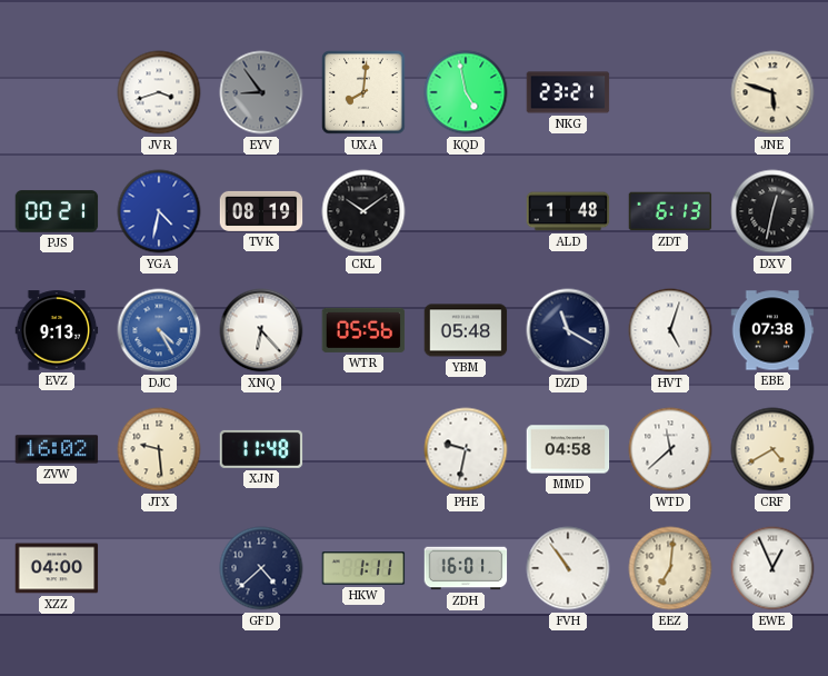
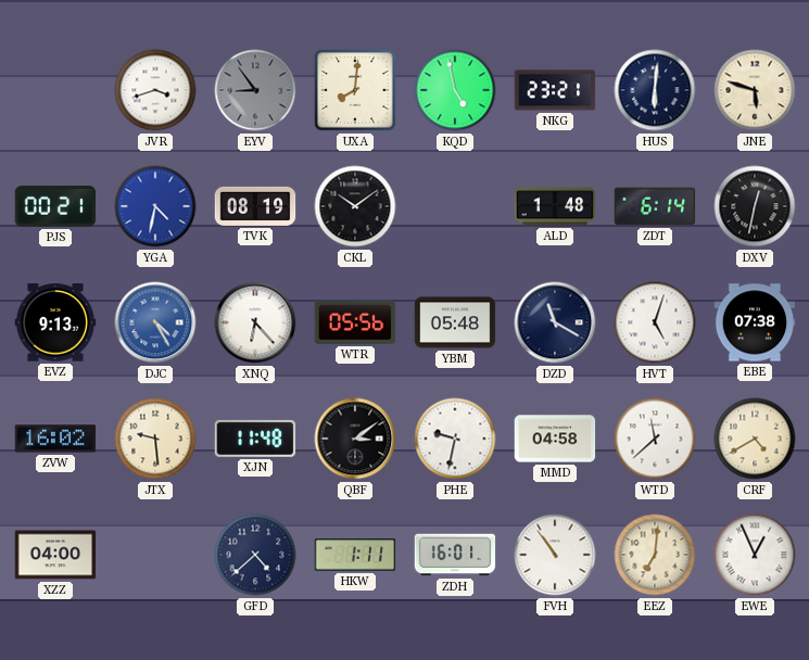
HUS: none -> 6:01 (655, 90)
ZDT: 6:13 -> 6:14 (655, 206)
QBF: none -> 3:09 (355, 439)
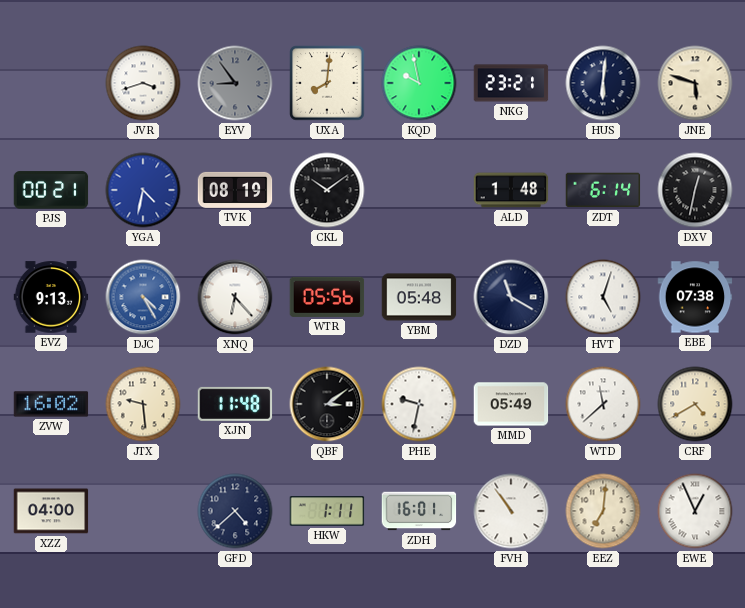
KQD: 4:58 -> 9:58 (419, 83)
MMD: 04:58 -> 05:49 (511, 404)
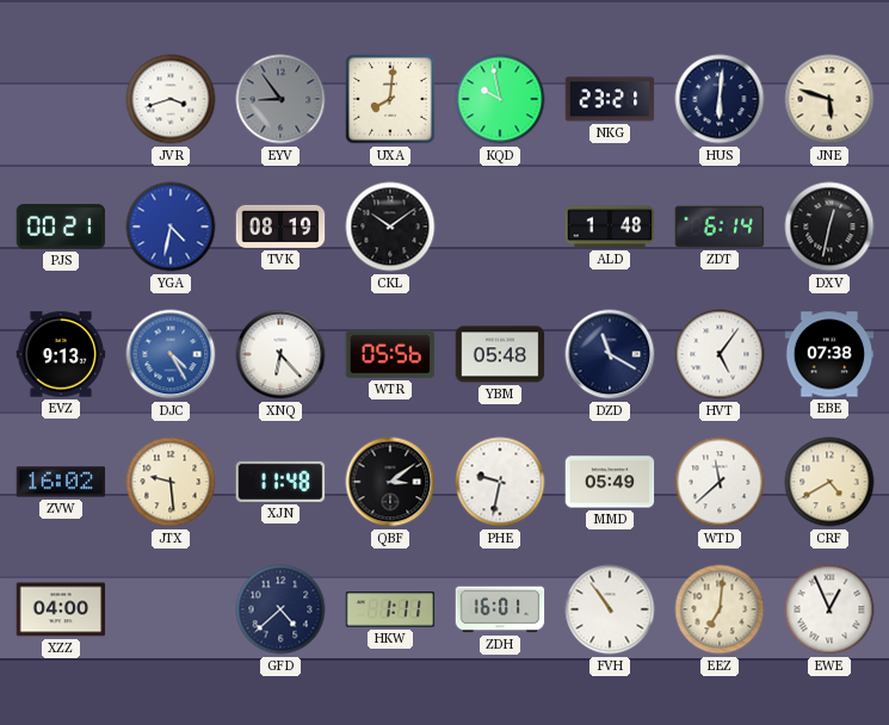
HVT: 5:03 -> 5:06 (720, 354)
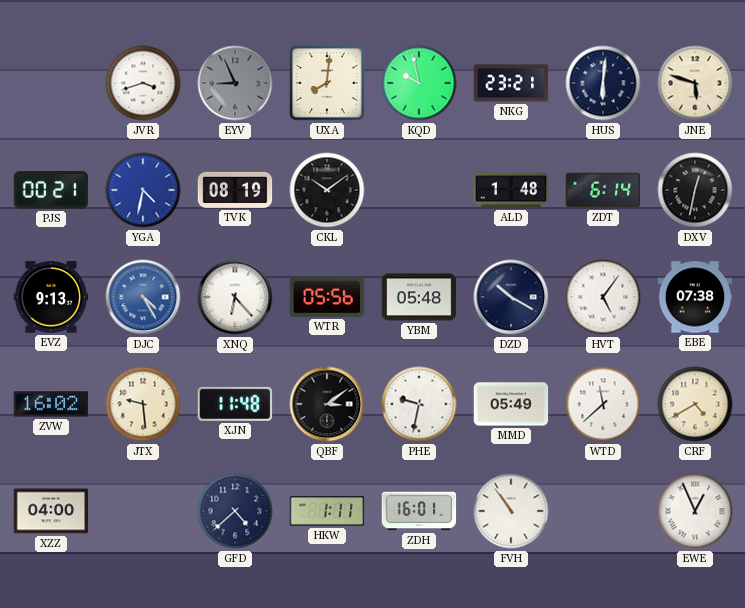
EYV: 8:54 -> 8:56 (235, 83)
DZD: 11:20 -> 10:20 (511, 297)
EEZ: 7:01 -> none (720, 609)
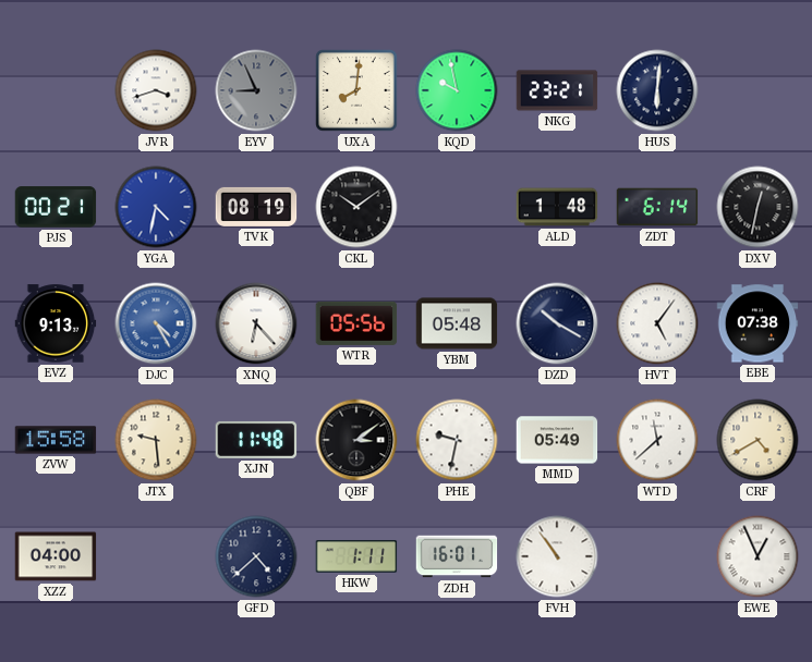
JNE: 5:48 -> none (695, 83)
ZVW: 16:02 -> 15:58 (56, 440)
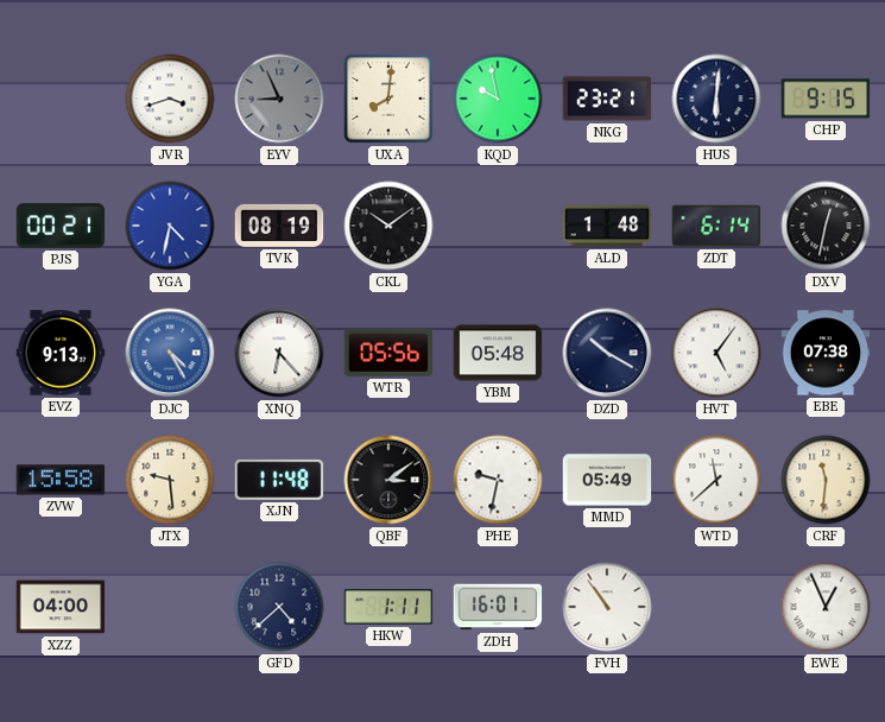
CHP: none -> 9:15 (826, 99)
CRF: 4:40 -> 11:31 (826, 480)
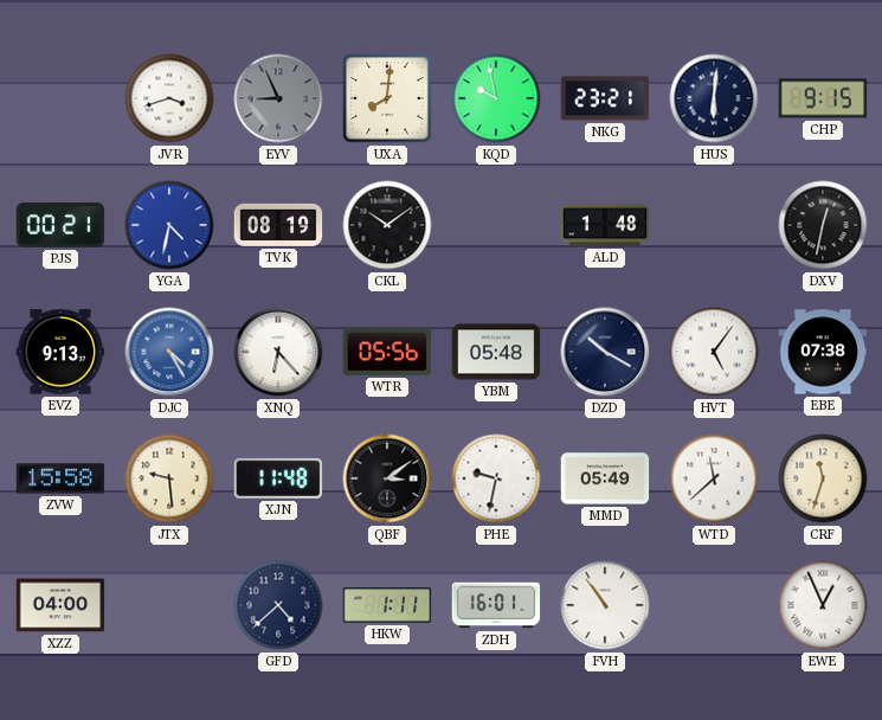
ZDT: 6:14 -> none (716, 226)
CRF: 11:31 -> 11:33 (823, 478)
